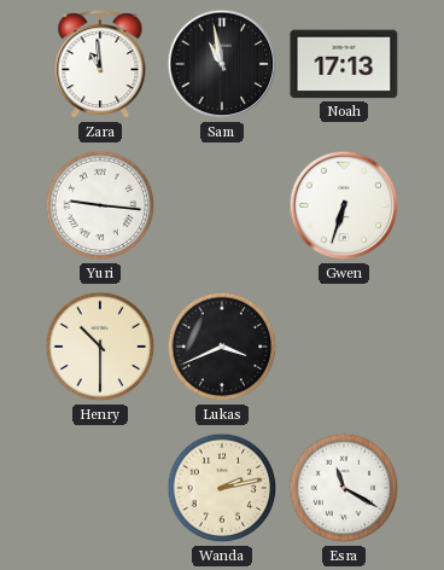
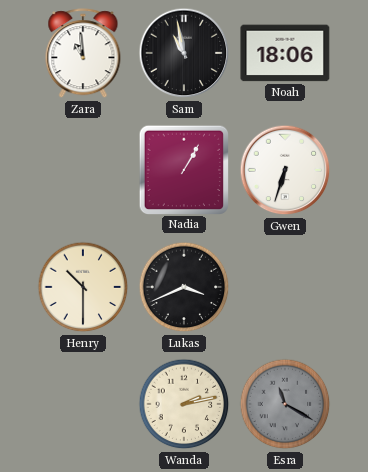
Noah: 17:13 -> 18:06 (285, 53)
Yuri: 9:16 -> none (100, 205)
Nadia: none -> 1:05 (183, 169)
Esra dial: white -> grey (285, 404)
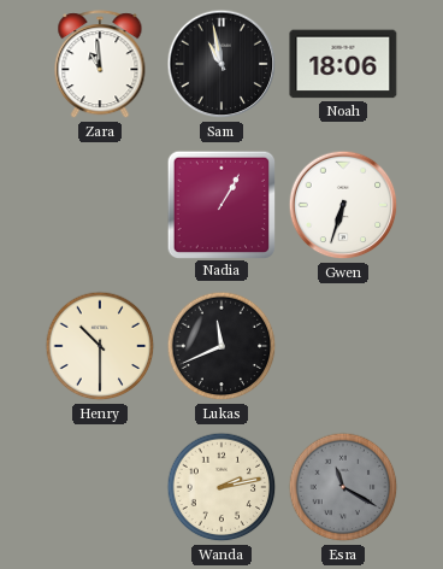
Lukas: 3:41 -> 11:41 (221, 346)
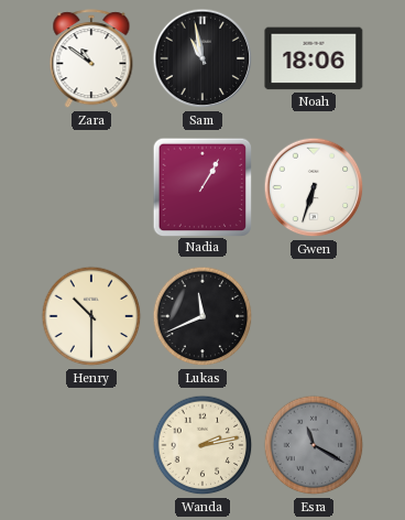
Zara: 10:59 -> 10:51 (91, 59)
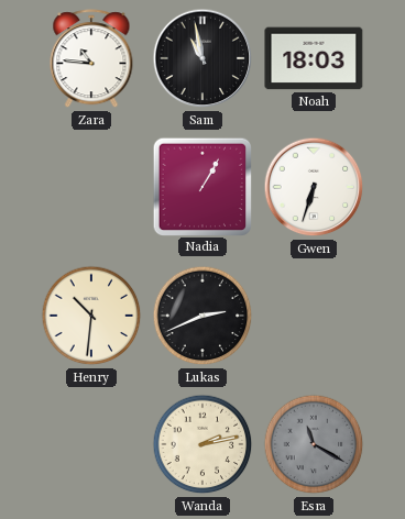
Zara: 10:51 -> 10:46 (91, 59)
Noah: 18:06 -> 18:03 (314, 58)
Henry: 10:30 -> 10:31 (91, 316)
Lukas: 11:41 -> 2:41 (202, 316)
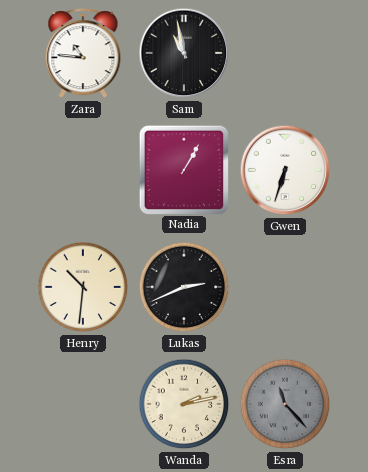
Noah: 18:03 -> none (314, 58)
Esra: 11:20 -> 11:23 (285, 404)
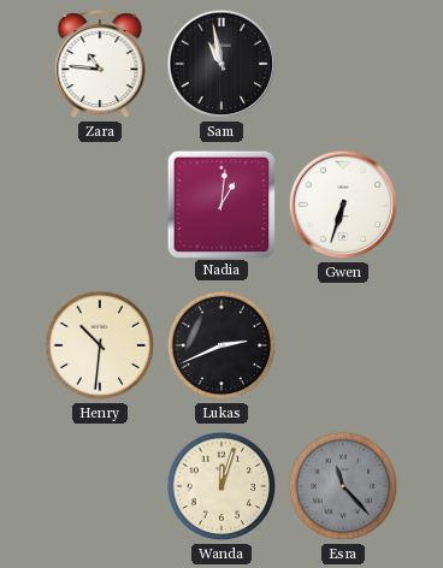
Nadia: 1:05 -> 1:01 (220, 203)
Wanda: 2:13 -> 12:03 (221, 486)
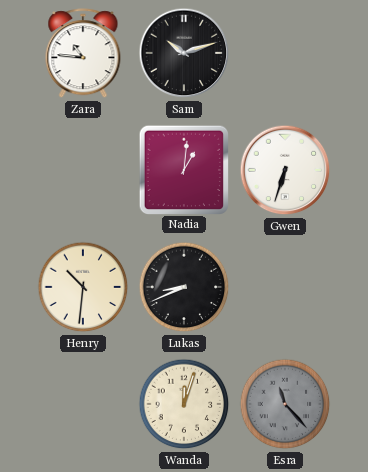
Sam: 10:58 -> 10:12 (184, 53)
Lukas: 2:41 -> 8:41 (184, 287)
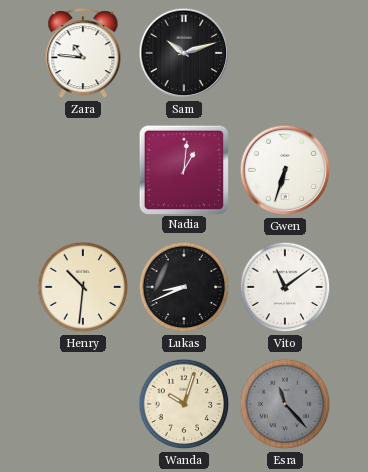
Vito: none -> 11:09 (285, 287)
Wanda: 12:03 -> 10:03 (184, 404)
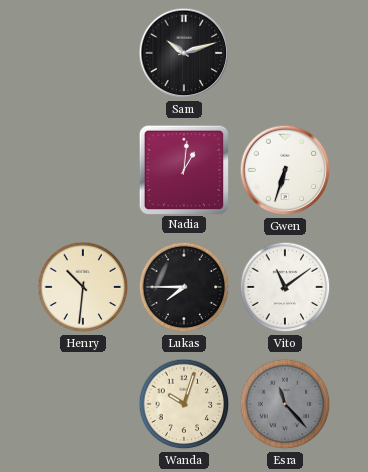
Zara: 10:46 -> none (83, 54)
Lukas: 8:41 -> 7:45 (184, 287)
